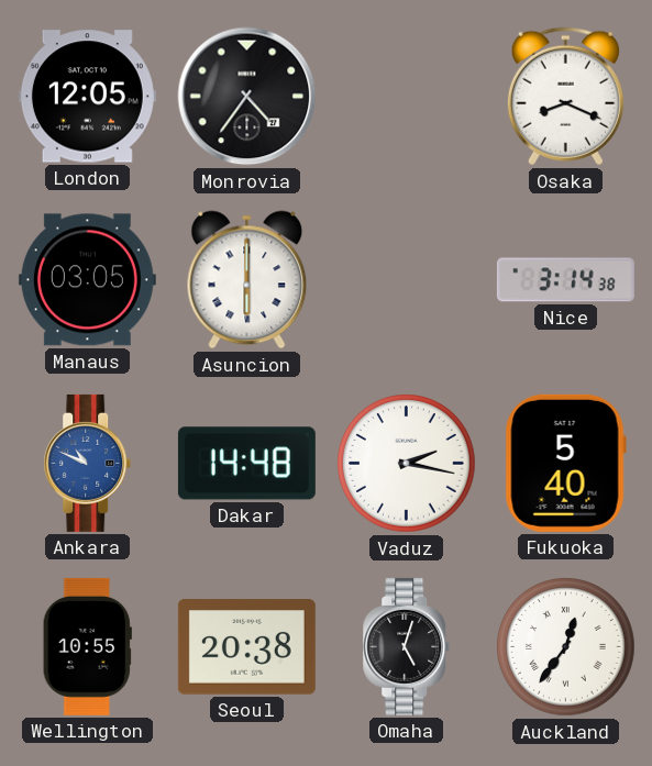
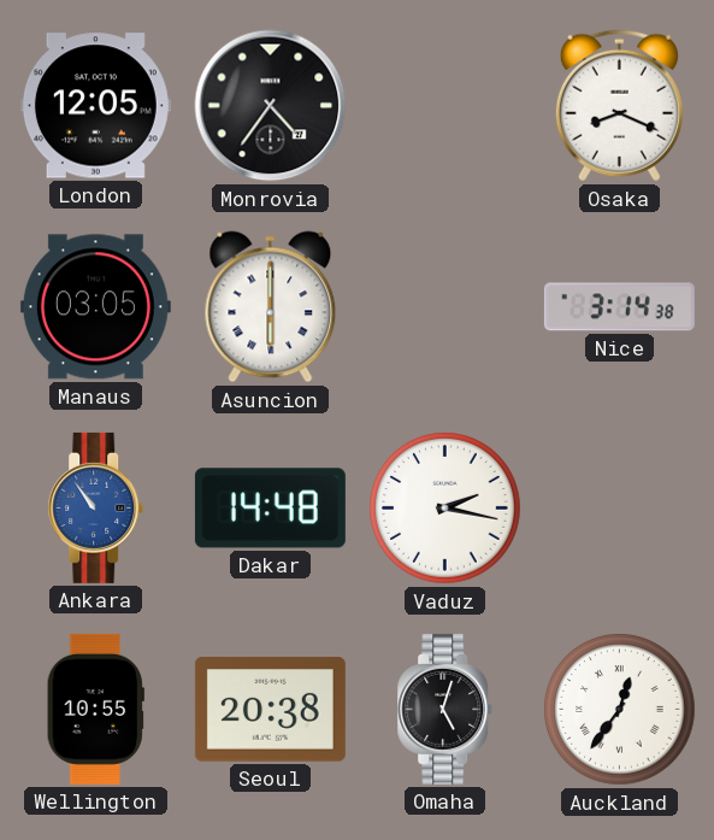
Ankara: 10:49 -> 10:54 (96, 507)
Fukuoka: 5:40 -> none (565, 463)
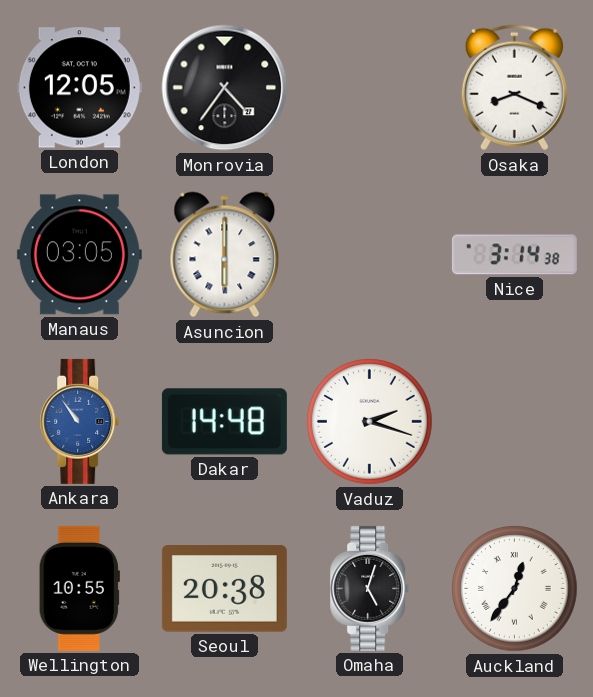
Vaduz: 2:17 -> 2:18 (370, 422)
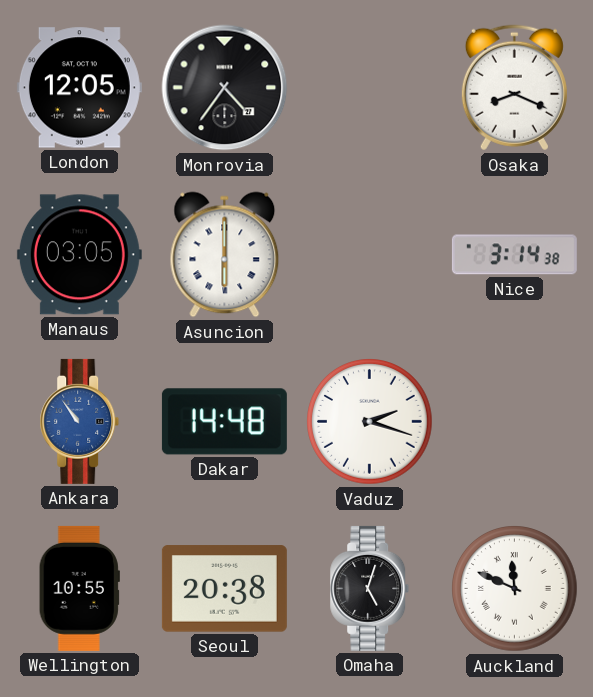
Auckland: 12:36 -> 11:49 (515, 589)
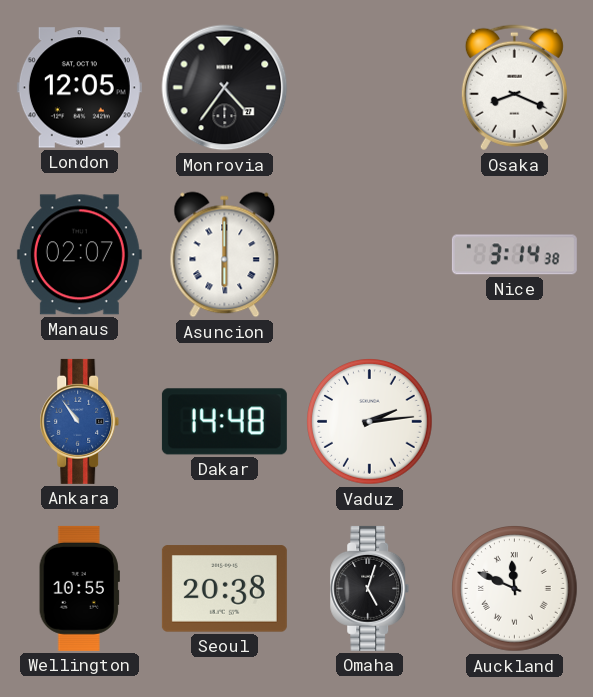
Manaus: 03:05 -> 02:07 (79, 255)
Vaduz: 2:18 -> 2:14 (370, 422)
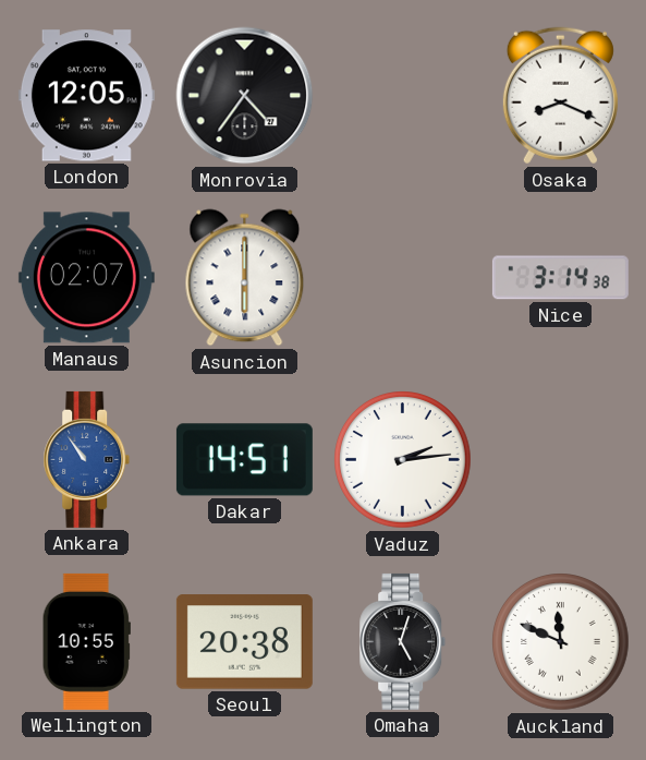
Dakar: 14:48 -> 14:51 (244, 460)
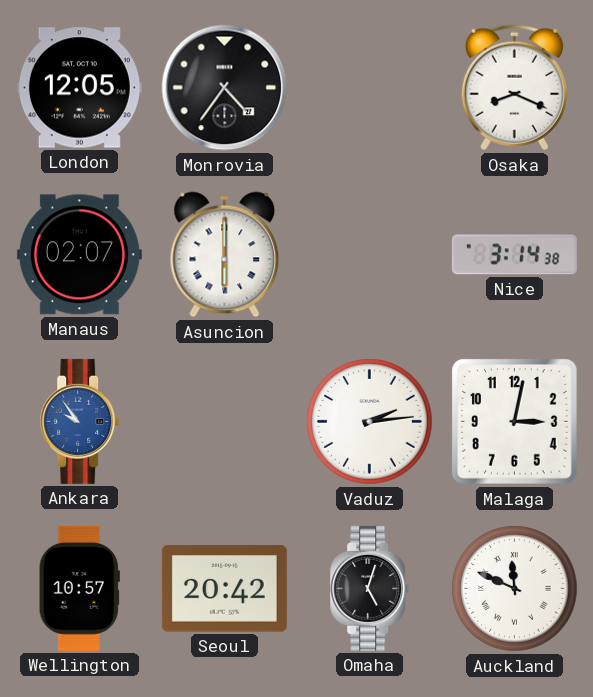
Ankara: 10:54 -> 9:54 (80, 421)
Dakar: 14:51 -> none (244, 460)
Malaga: none -> 3:02 (515, 422)
Wellington: 10:55 -> 10:57 (79, 588)
Seoul: 20:38 -> 20:42 (224, 589)
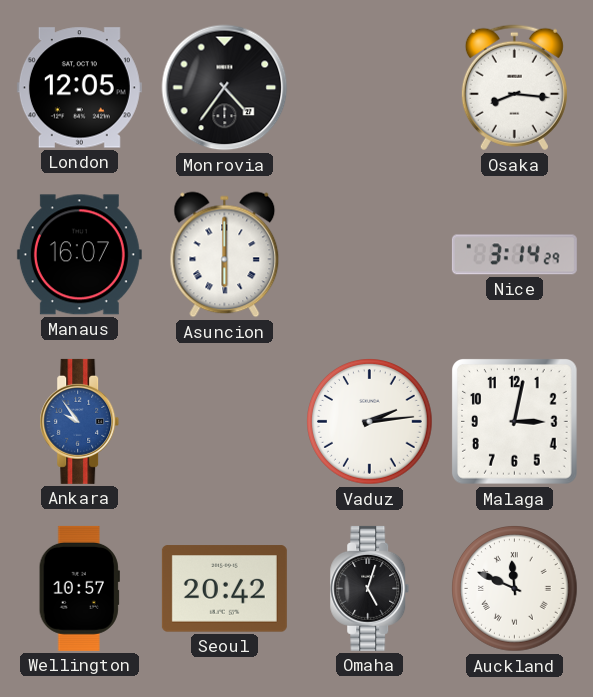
Osaka: 8:19 -> 8:16 (514, 88)
Manaus: 02:07 -> 16:07 (79, 255)
Nice: 3:14:38 -> 3:14:29 (514, 255)
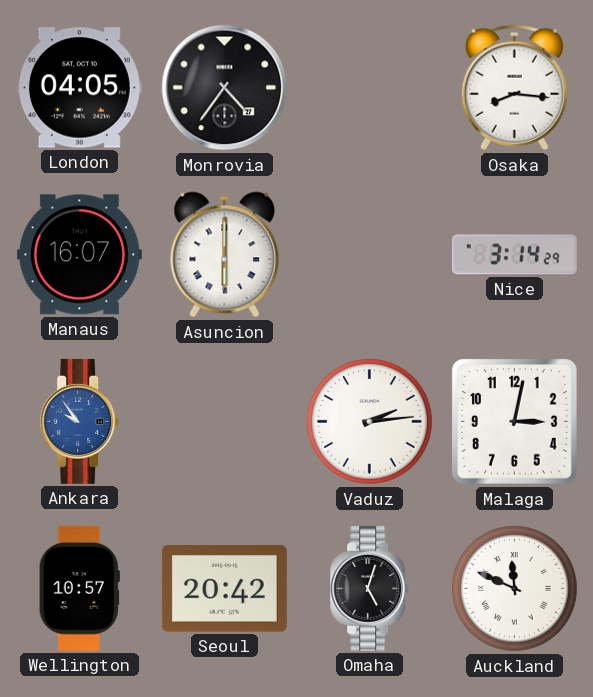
London: 12:05 -> 04:05 (79, 88)
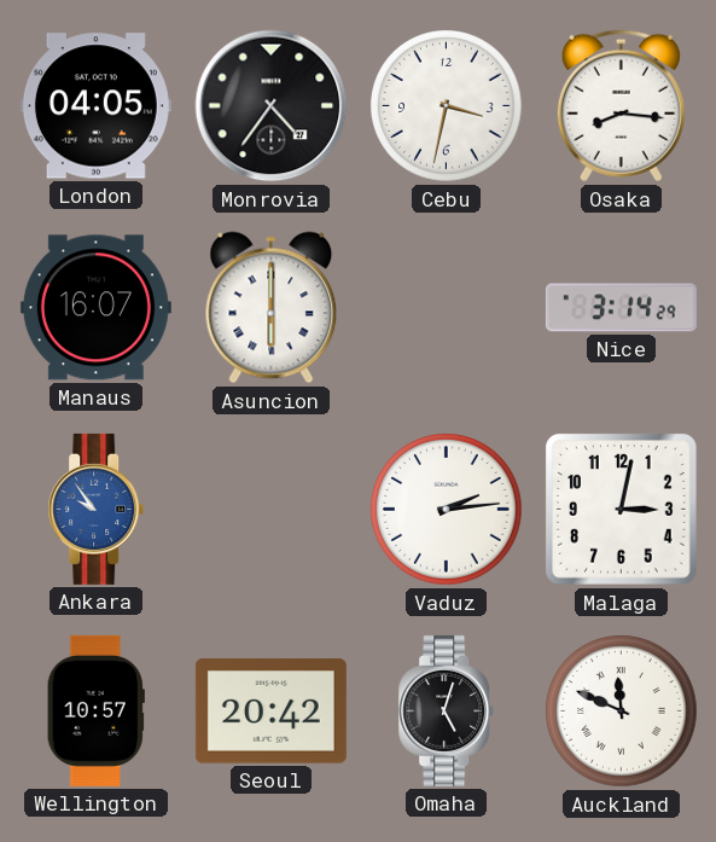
Cebu: none -> 3:32 (447, 106)
